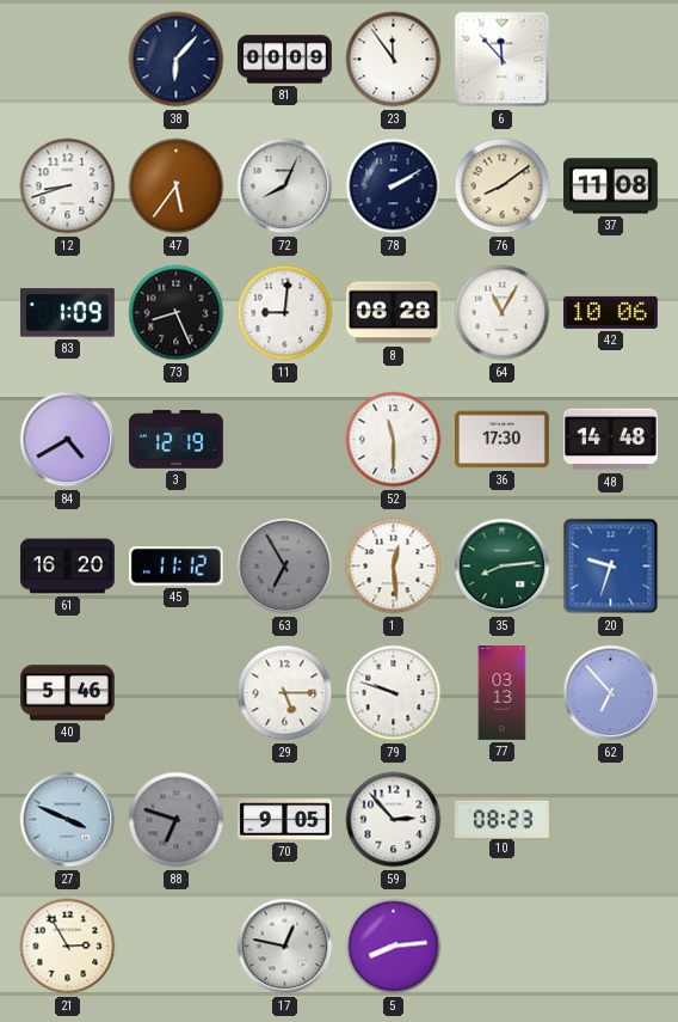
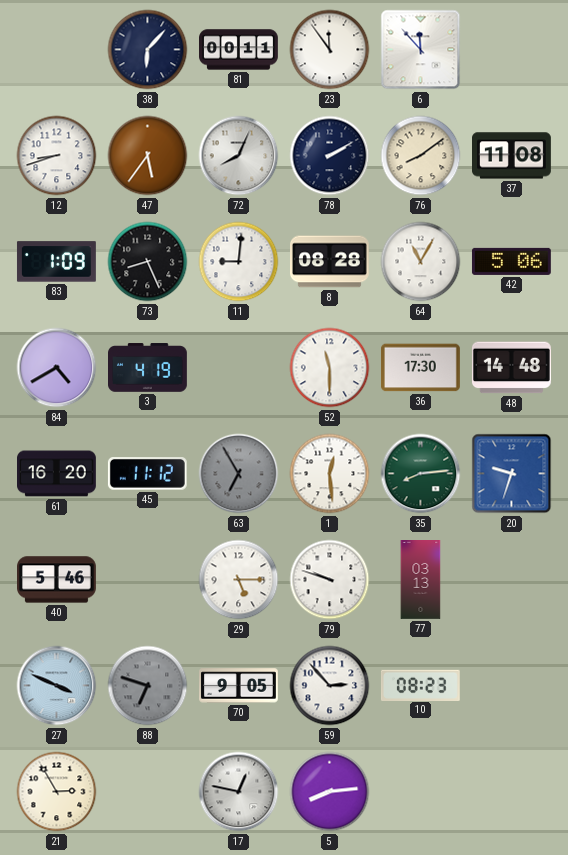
81: 00:09 -> 00:11 (239, 50)
42: 10:06 -> 5:06 (511, 261)
3: 12:19 -> 4:19 (148, 368)
62: 6:53 -> none (611, 693)
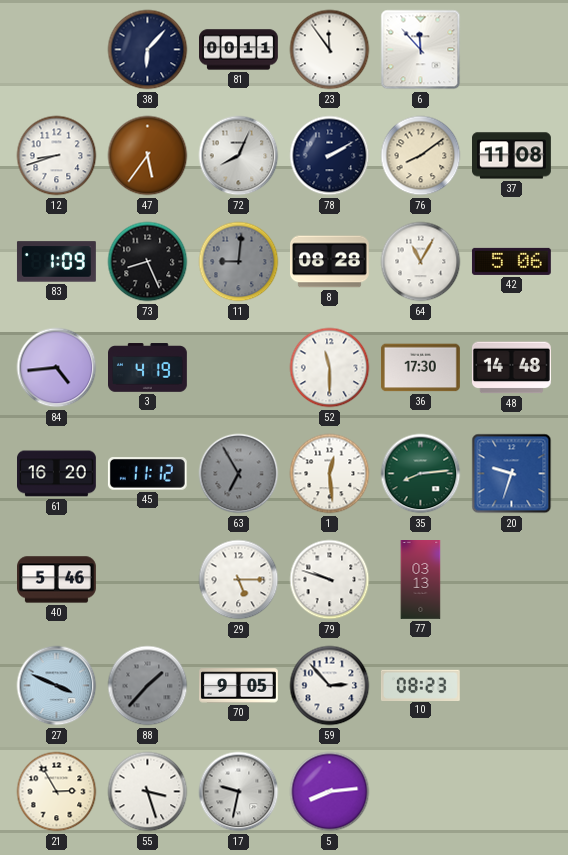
11 dial: white -> grey (239, 262)
84: 4:40 -> 4:44 (57, 368)
88: 6:48 -> 1:37 (148, 686)
55: none -> 3:27 (148, 792)
17: 12:47 -> 9:32 (239, 792)
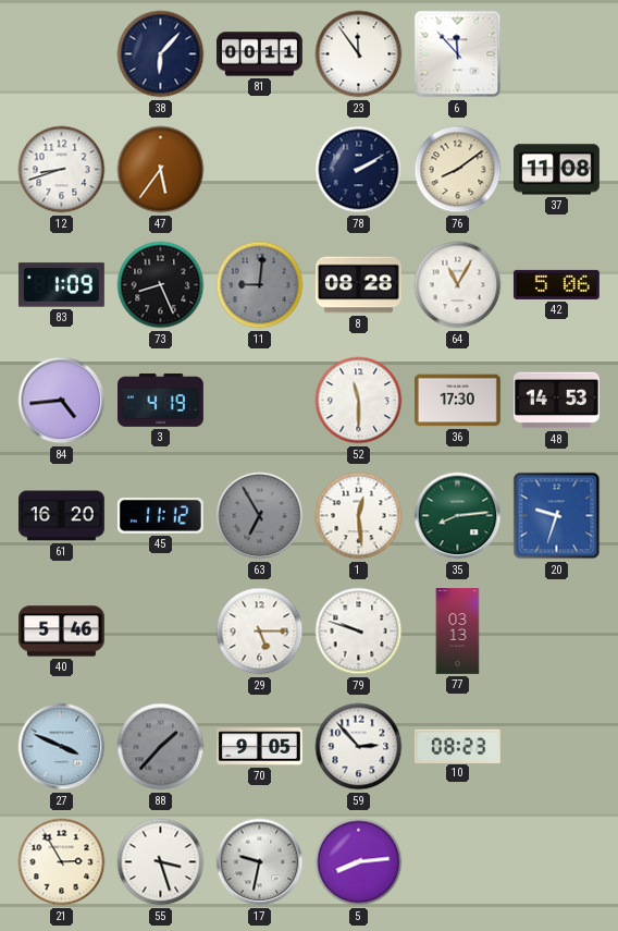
72: 8:04 -> none (239, 156)
48: 14:48 -> 14:53 (556, 401)
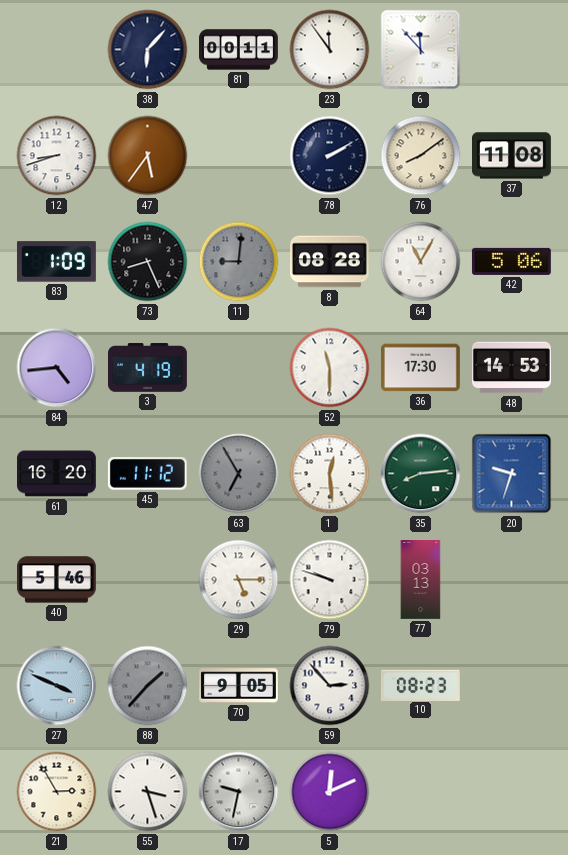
5: 8:14 -> 12:11 (330, 792)
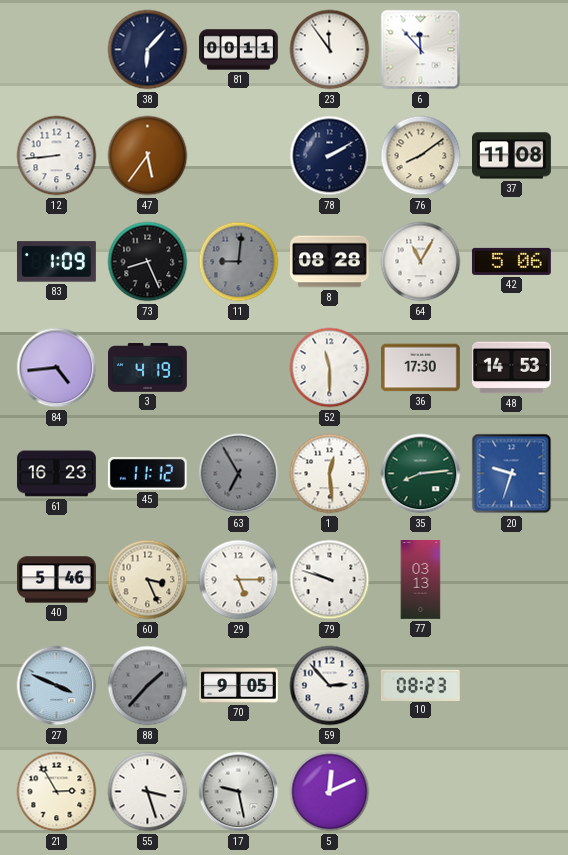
12: 8:42 -> 8:44 (57, 156)
61: 16:20 -> 16:23 (57, 474)
60: none -> 3:26 (148, 580)
17: 9:32 -> 9:28 (239, 792)
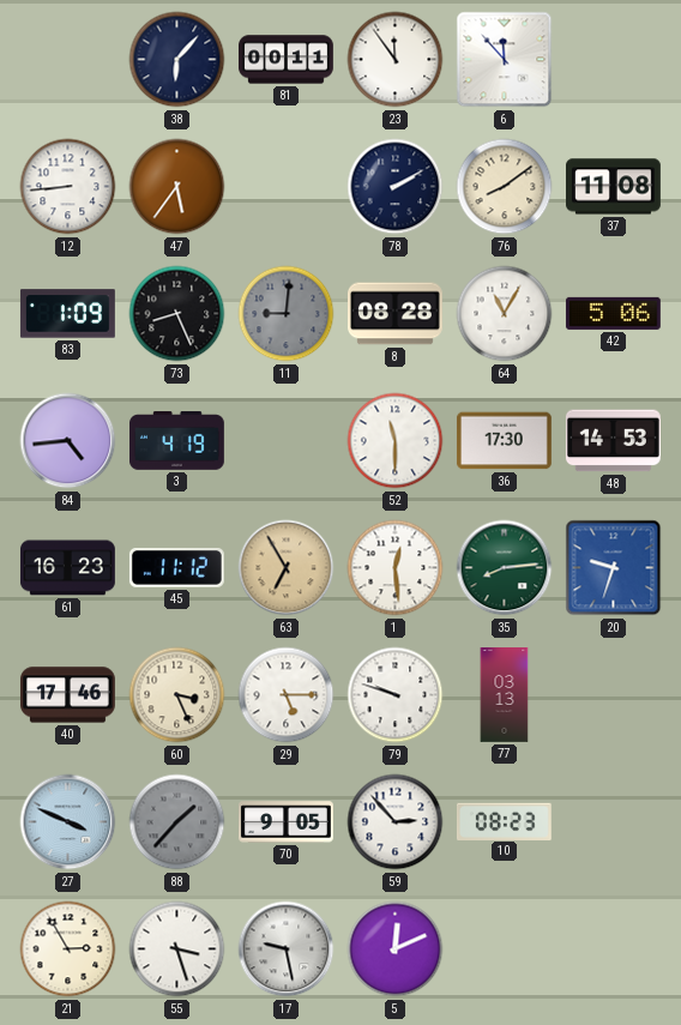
63 dial: grey -> champagne (287, 568)
40: 5:46 -> 17:46 (68, 695)
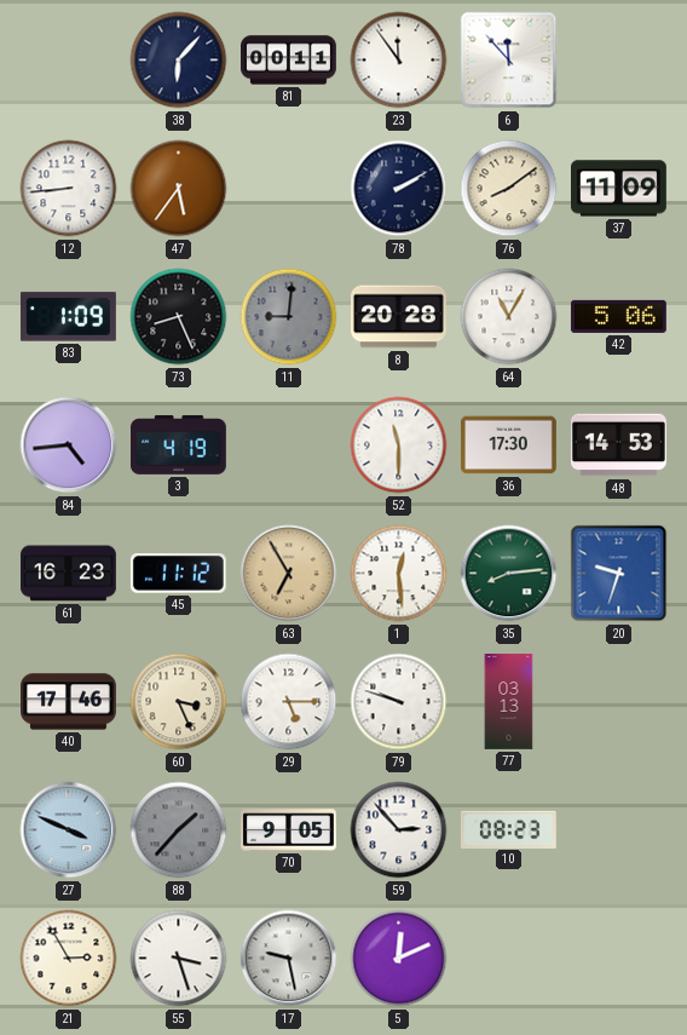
37: 11:08 -> 11:09 (619, 189)
8: 08:28 -> 20:28 (399, 317)
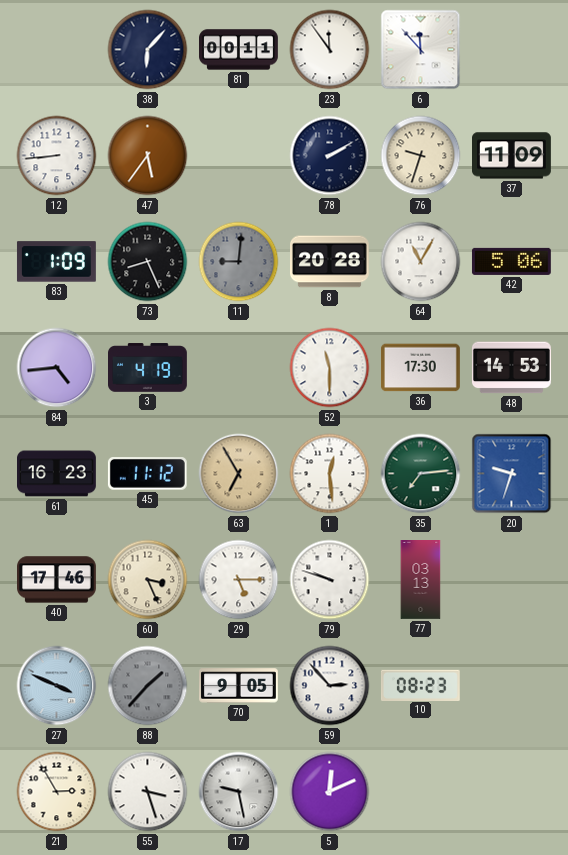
76: 8:09 -> 9:33 (421, 156)
35: 8:14 -> 7:14 (421, 474)
